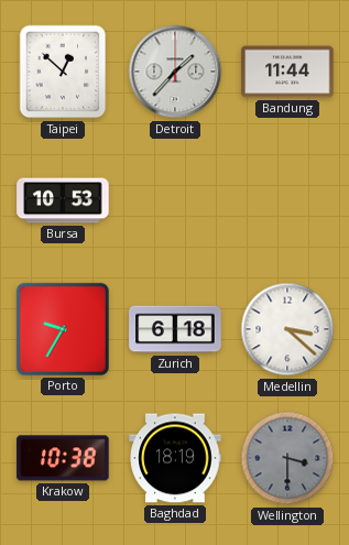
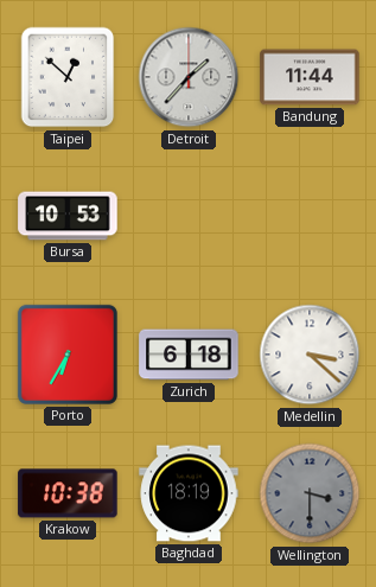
Porto: 9:35 -> 6:35 (68, 355)
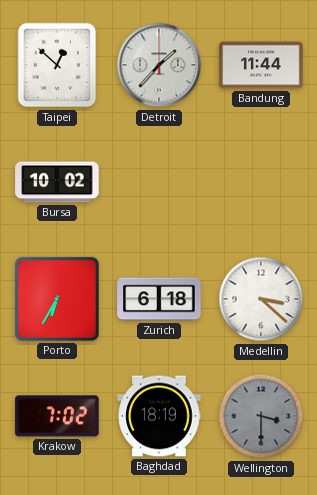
Bursa: 10:53 -> 10:02 (57, 182)
Krakow: 10:38 -> 7:02 (57, 416)
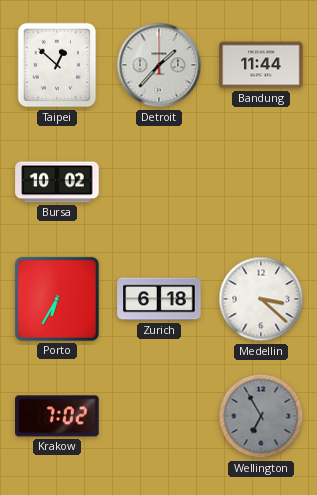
Baghdad: 18:19 -> none (159, 416)
Wellington: 3:30 -> 6:55 (261, 416)
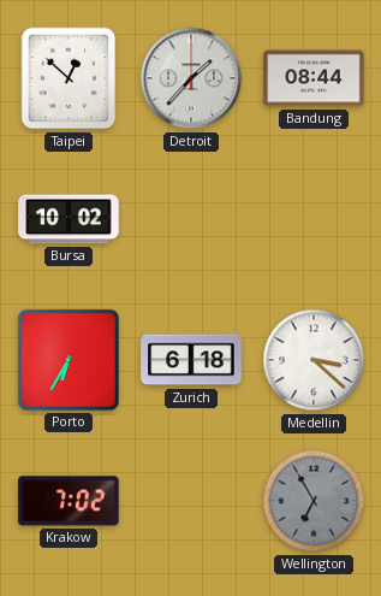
Bandung: 11:44 -> 08:44 (314, 78)
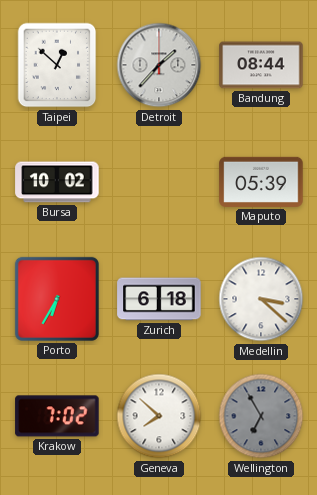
Maputo: none -> 05:39 (261, 182)
Geneva: none -> 7:52 (159, 416)
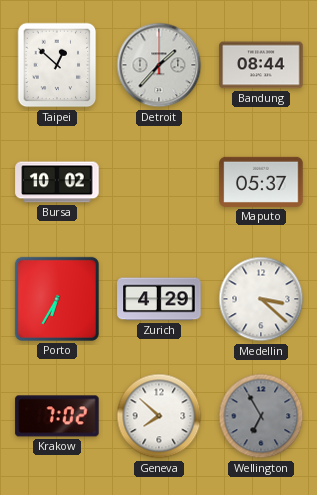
Maputo: 05:39 -> 05:37 (261, 182)
Zurich: 6:18 -> 4:29 (159, 299)
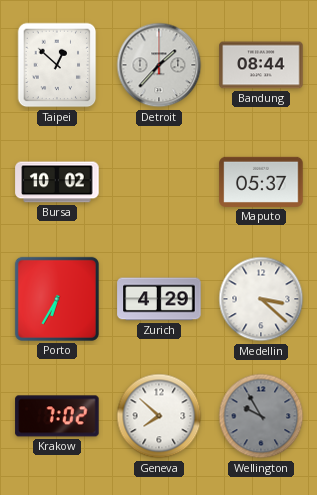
Wellington: 6:55 -> 9:55 (261, 416)
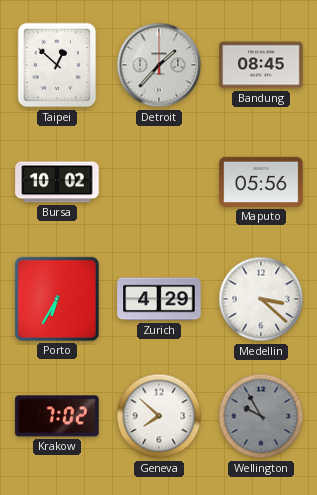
Bandung: 08:44 -> 08:45 (261, 65)
Maputo: 05:37 -> 05:56 (261, 182)
